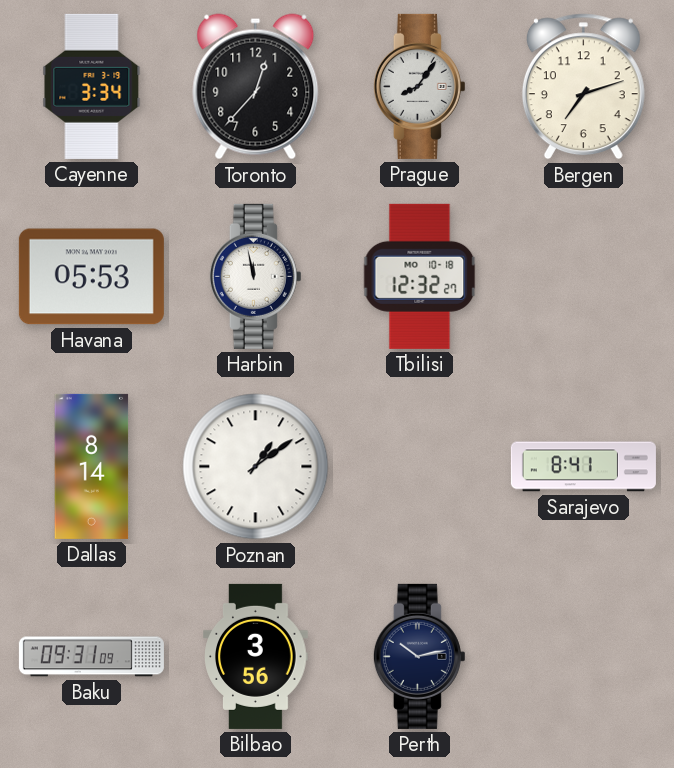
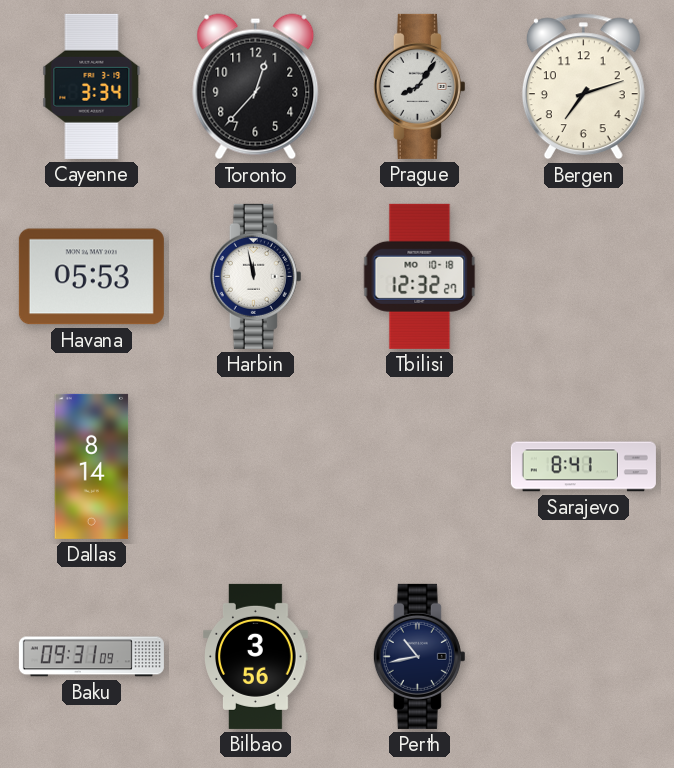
Poznan: 1:09 -> none (256, 467)
Perth: 10:13 -> 10:43 (419, 656)
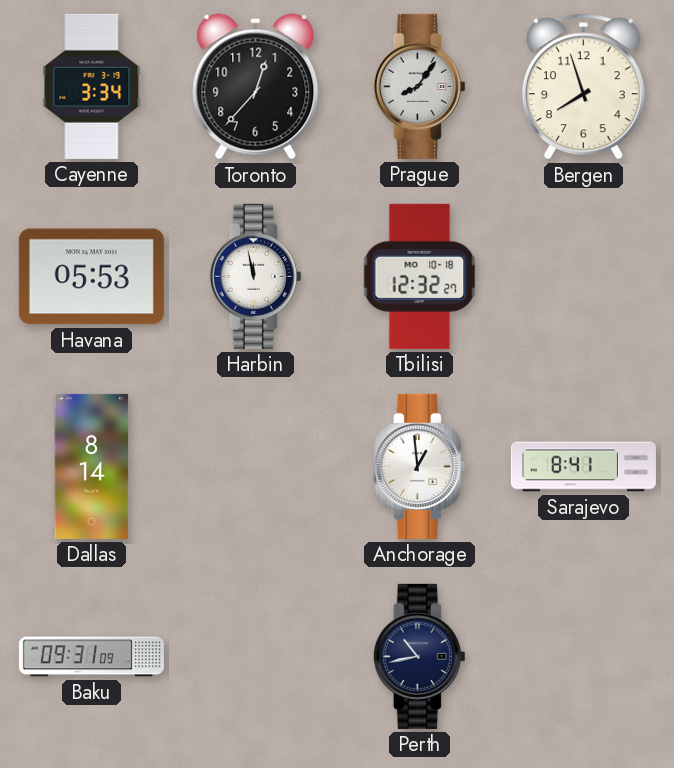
Bergen: 7:12 -> 7:57 (583, 87)
Anchorage: none -> 12:59 (419, 466)
Bilbao: 3:56 -> none (256, 656)
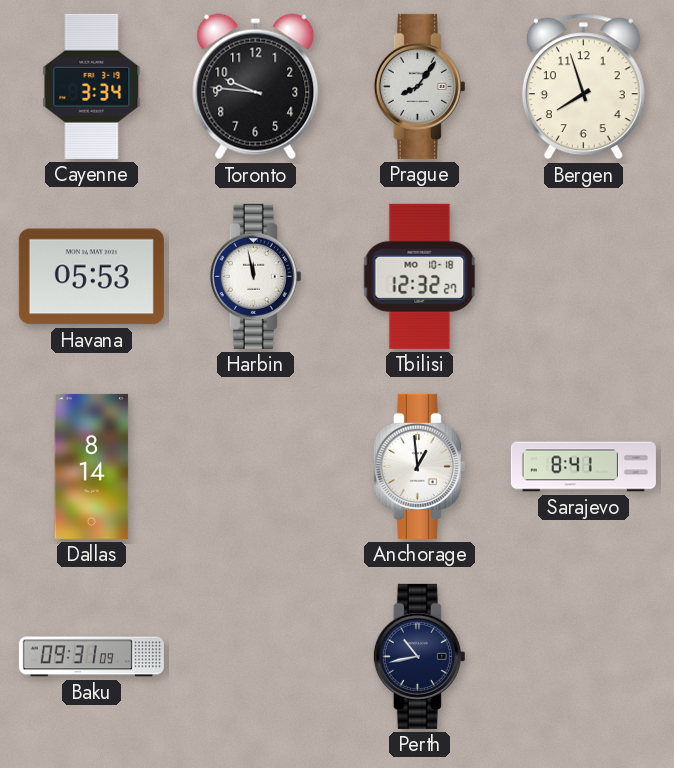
Toronto: 12:37 -> 9:46 (256, 87)
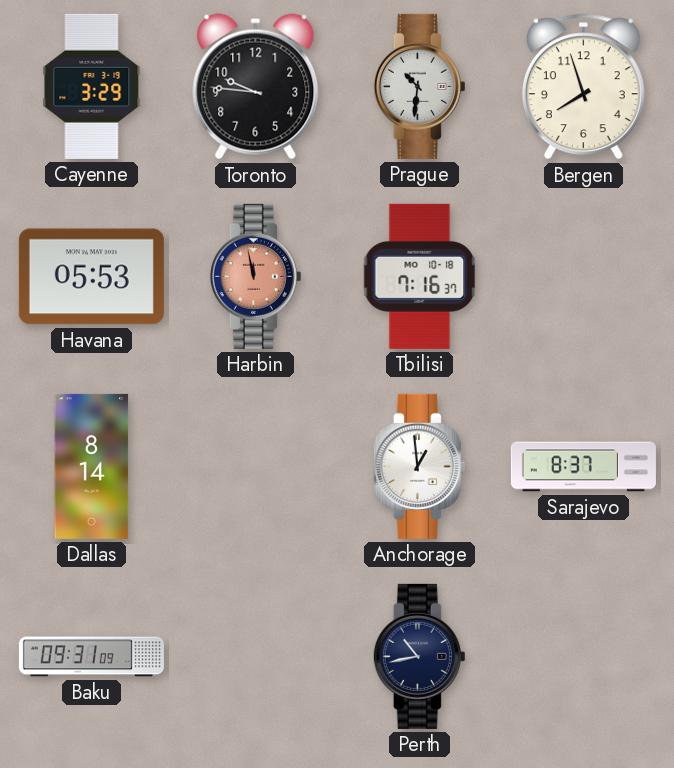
Cayenne: 3:34 -> 3:29 (92, 86)
Prague: 8:06 -> 10:31 (419, 86)
Harbin dial: white -> salmon (255, 276)
Tbilisi: 12:32 -> 7:16 (420, 276)
Sarajevo: 8:41 -> 8:37 (583, 467)
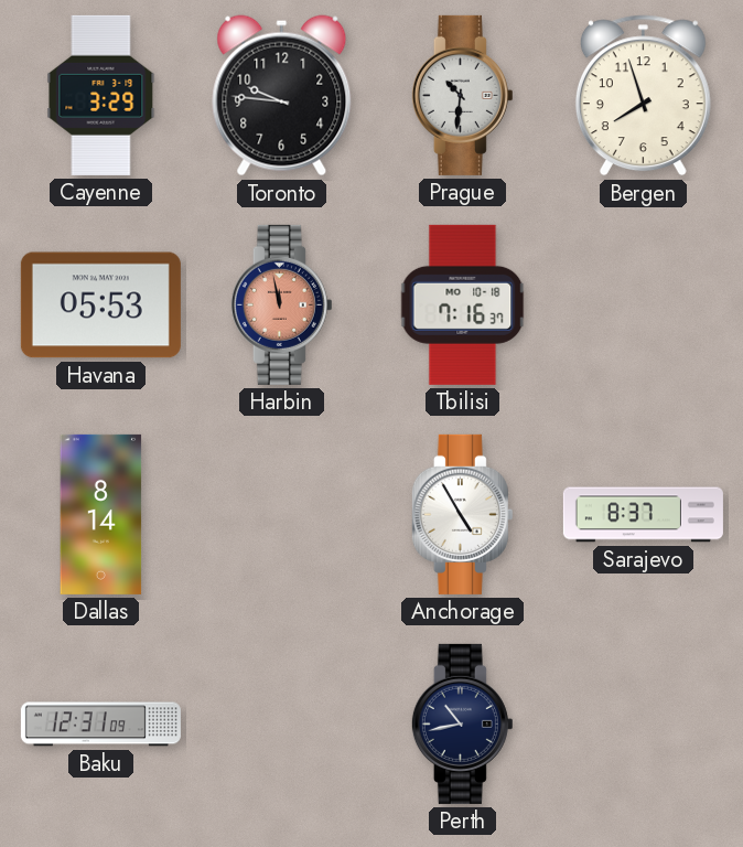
Anchorage: 12:59 -> 4:55 (462, 514)
Baku: 09:31 -> 12:31 (100, 725)
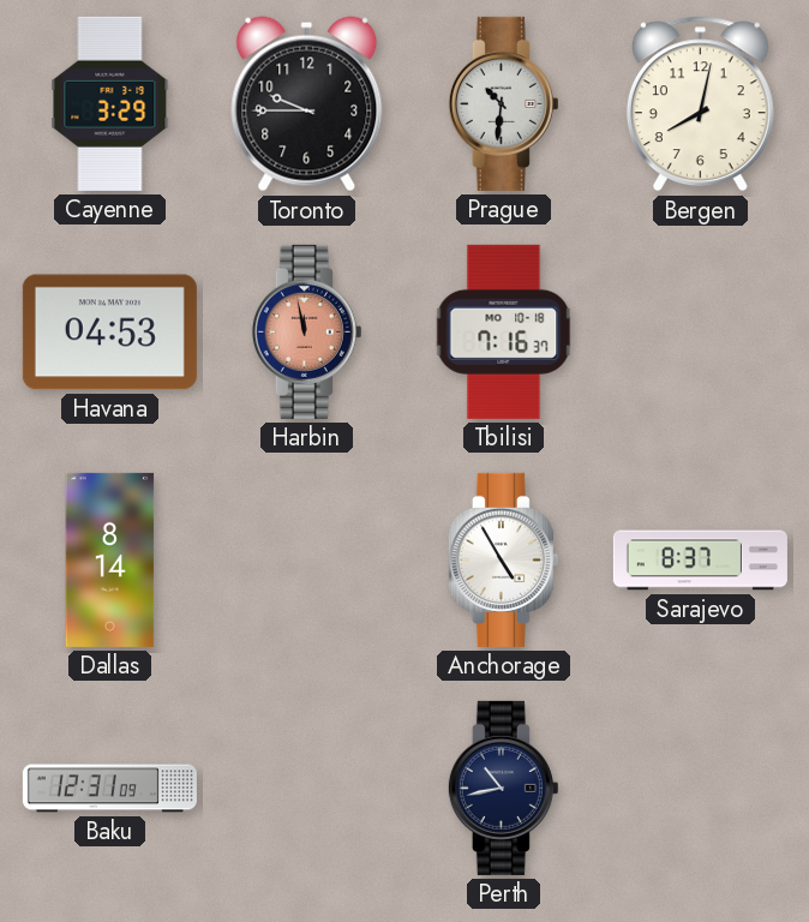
Toronto: 9:46 -> 9:45 (307, 104)
Bergen: 7:57 -> 8:02 (700, 104)
Havana: 05:53 -> 04:53 (109, 333)
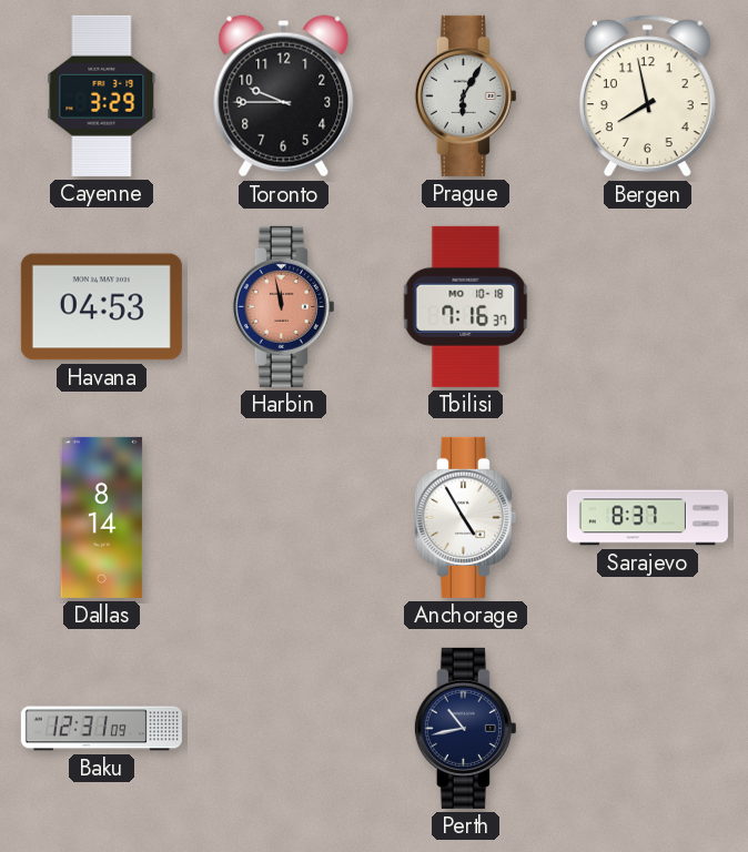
Prague: 10:31 -> 6:05 (465, 95)
Bergen: 8:02 -> 7:58 (647, 97)
